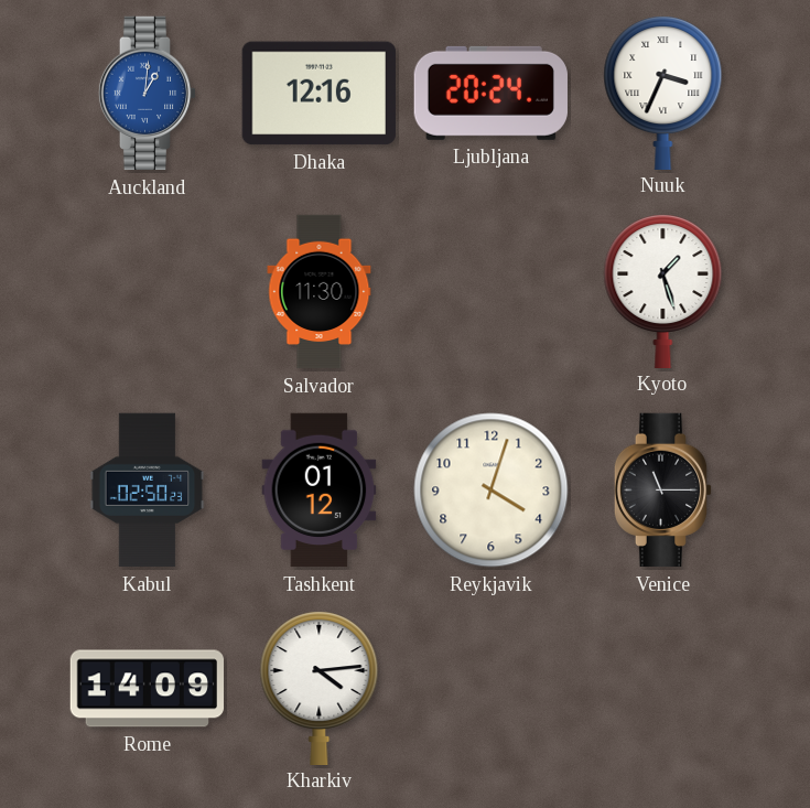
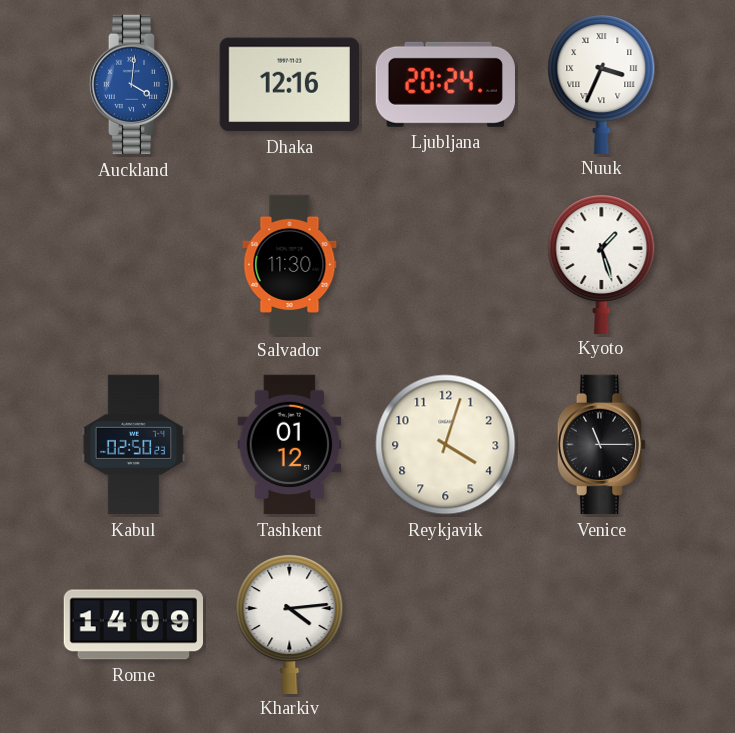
Auckland: 1:01 -> 4:01 (134, 85)
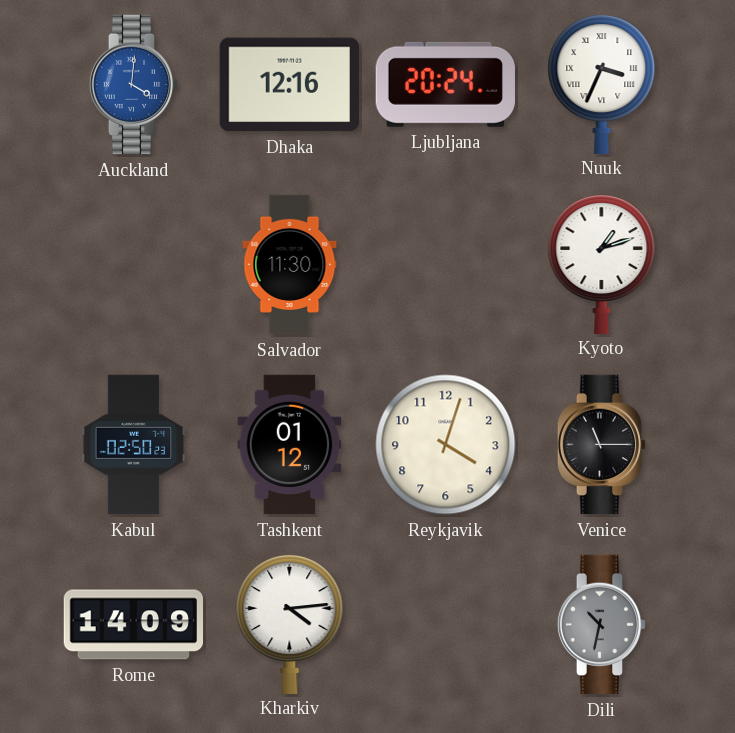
Kyoto: 1:27 -> 1:12 (602, 264)
Dili: none -> 10:32 (602, 625)
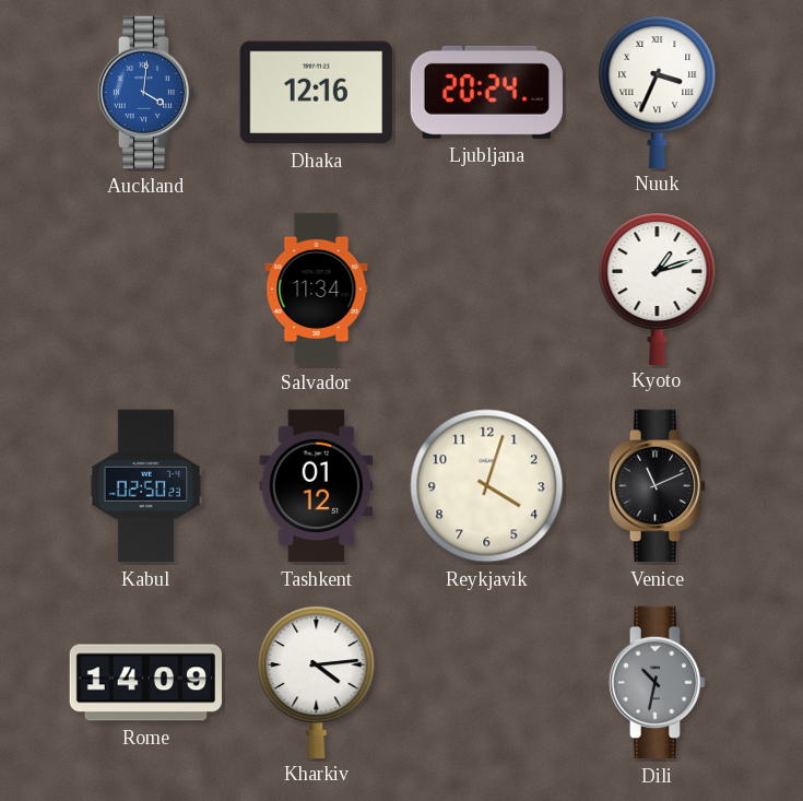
Salvador: 11:30 -> 11:34 (317, 290)
Venice: 11:15 -> 11:11 (658, 486)
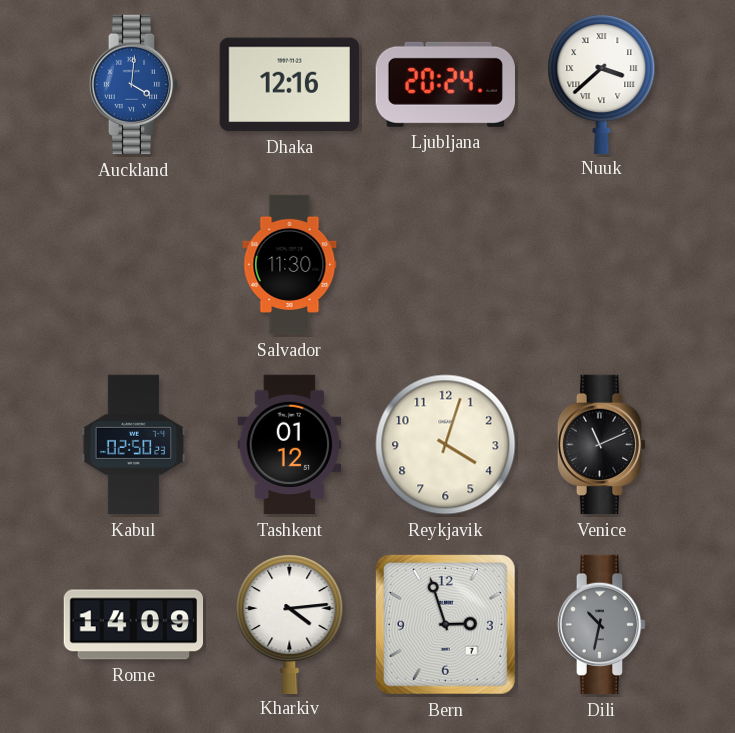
Nuuk: 3:34 -> 3:38 (602, 84)
Salvador: 11:34 -> 11:30 (290, 265)
Kyoto: 1:12 -> none (658, 288)
Bern: none -> 2:57 (445, 624)
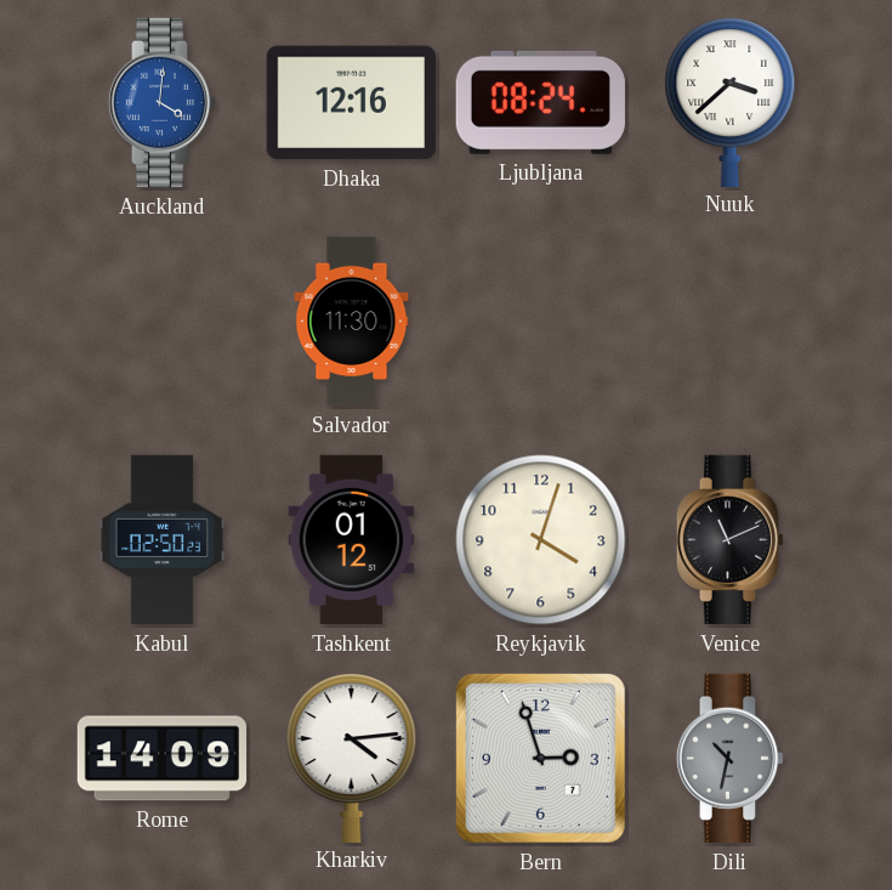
Ljubljana: 20:24 -> 08:24 (540, 102)
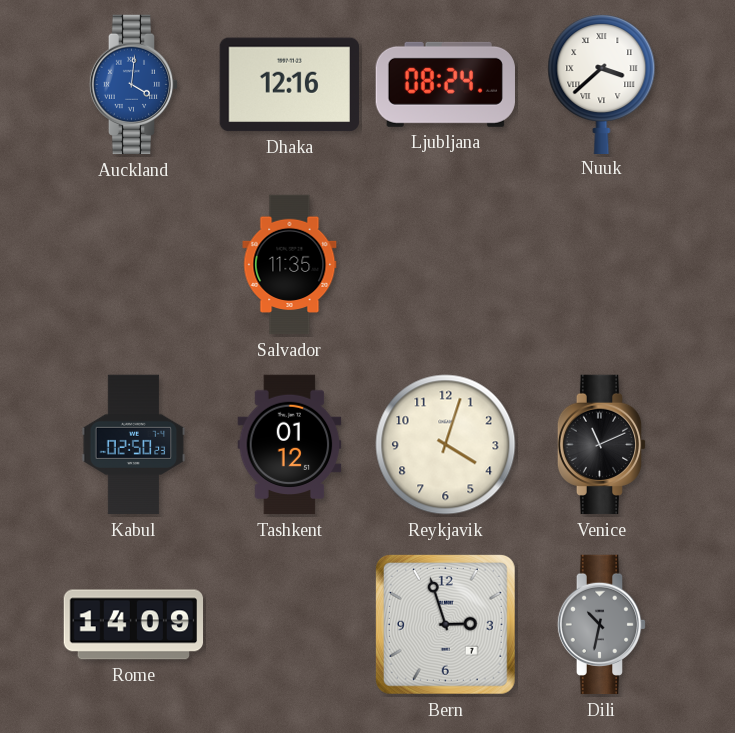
Salvador: 11:30 -> 11:35 (290, 265)
Kharkiv: 4:14 -> none (352, 758)
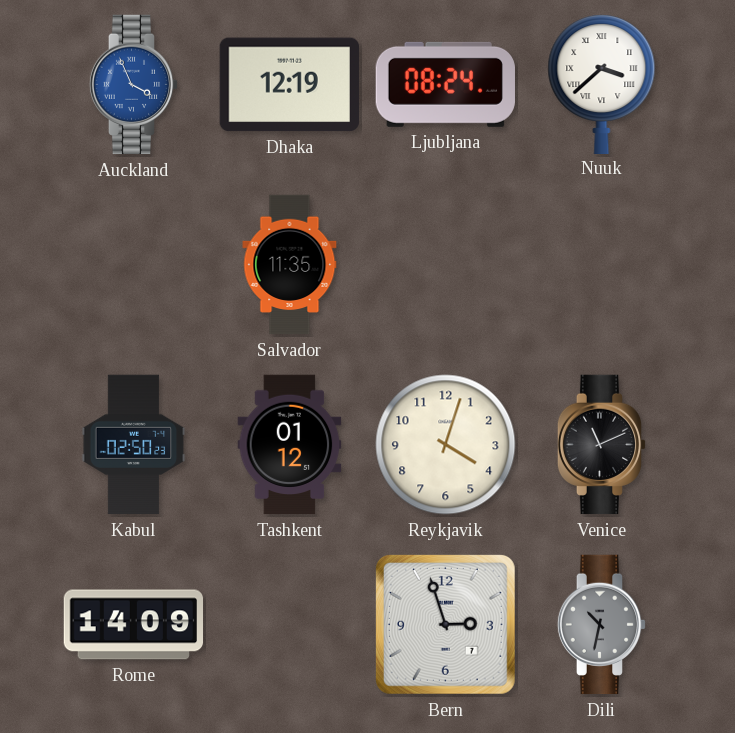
Auckland: 4:01 -> 3:56 (134, 85)
Dhaka: 12:16 -> 12:19 (289, 85)
